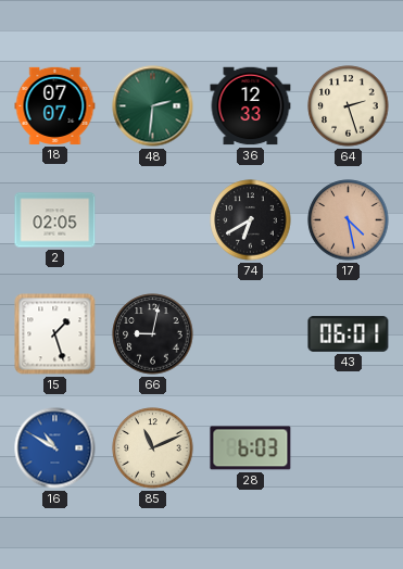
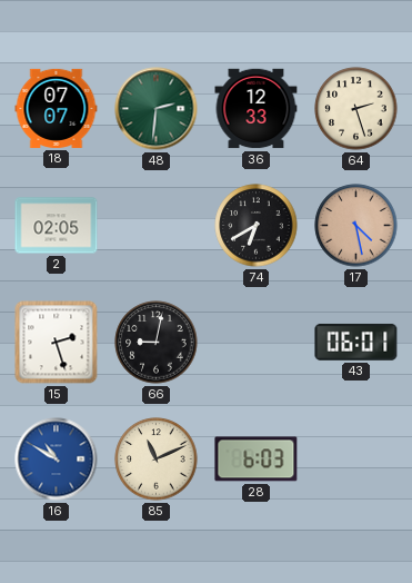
15: 1:27 -> 2:27 (57, 343)
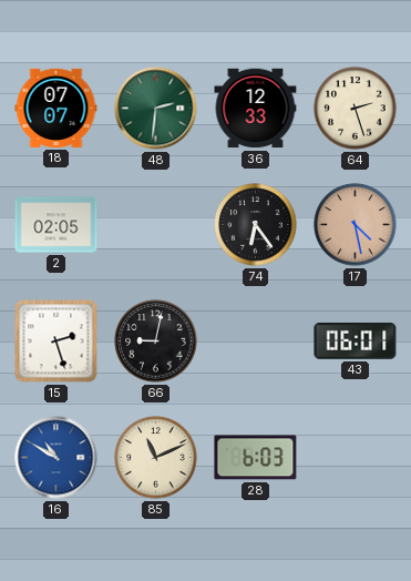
74: 6:40 -> 6:24 (256, 225)
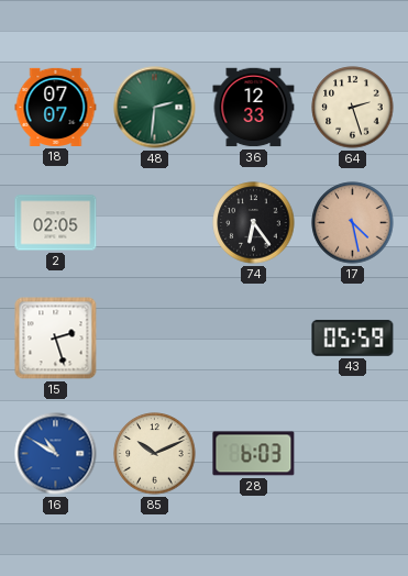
66: 9:02 -> none (156, 342)
43: 06:01 -> 05:59 (353, 339)
85: 11:11 -> 10:11 (155, 454)
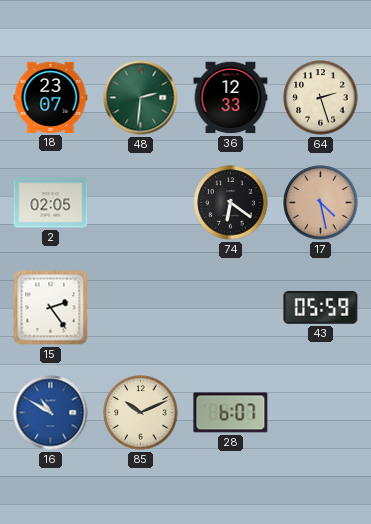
18: 07:07 -> 23:07 (51, 97)
74: 6:24 -> 6:21 (231, 203)
15: 2:27 -> 2:24 (51, 308)
28: 6:03 -> 6:07 (231, 413)
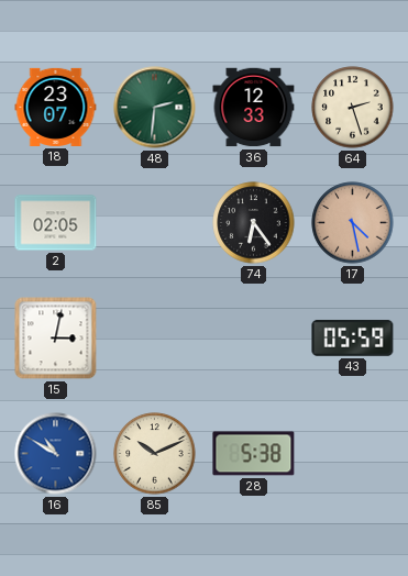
74: 6:21 -> 6:24 (254, 223)
15: 2:24 -> 3:02 (56, 339)
28: 6:07 -> 5:38 (254, 454)
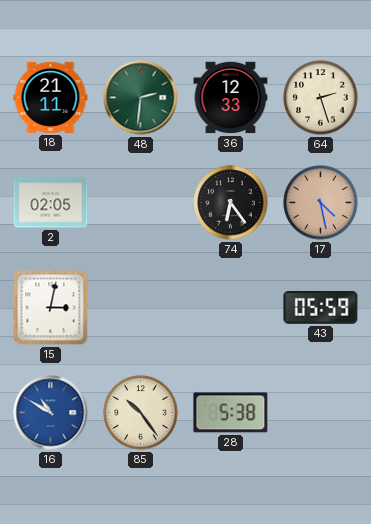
18: 23:07 -> 21:11 (51, 97)
85: 10:11 -> 10:24 (141, 413)
